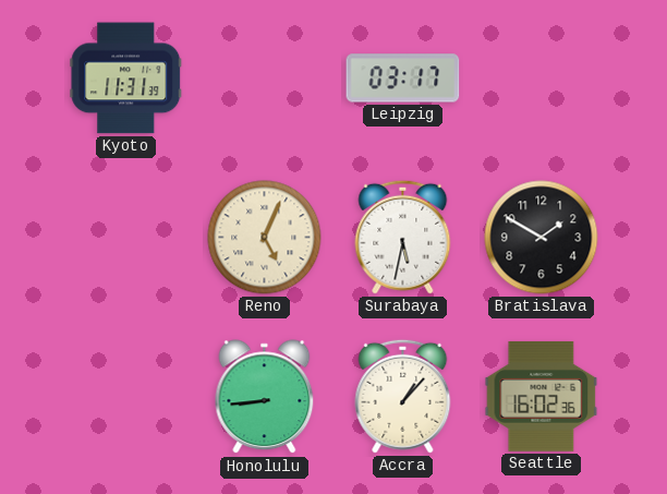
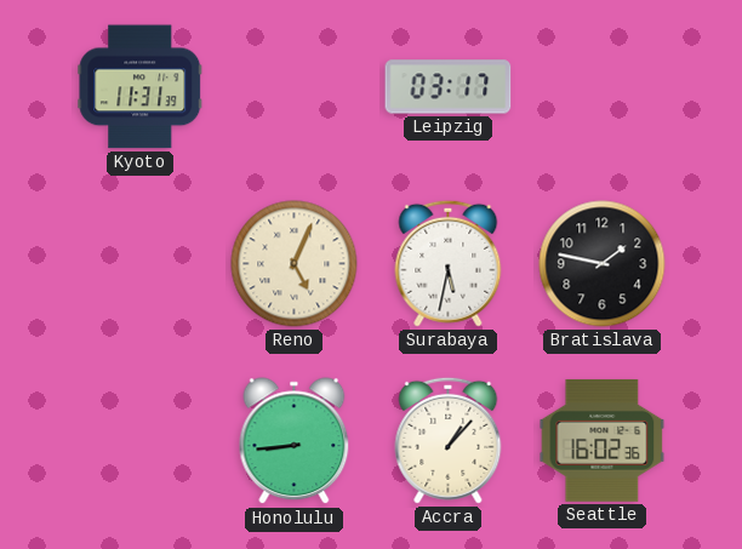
Bratislava: 1:50 -> 1:47 (603, 264)
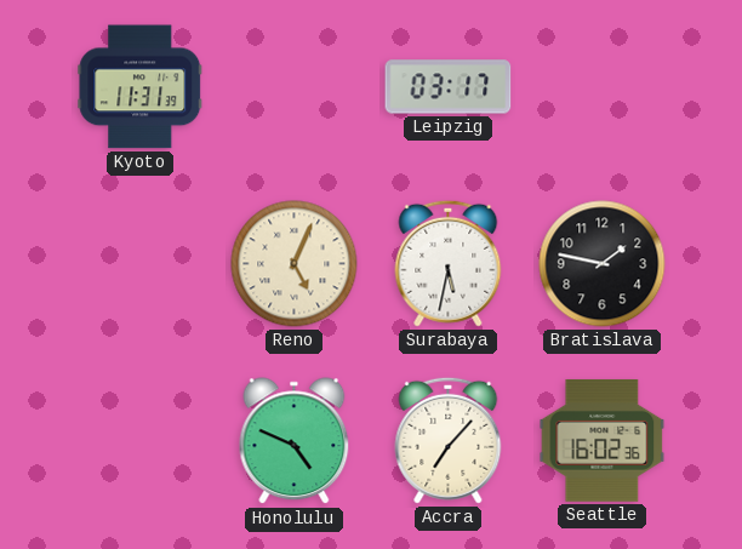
Honolulu: 8:44 -> 4:49 (295, 441)
Accra: 1:07 -> 7:07 (449, 440)
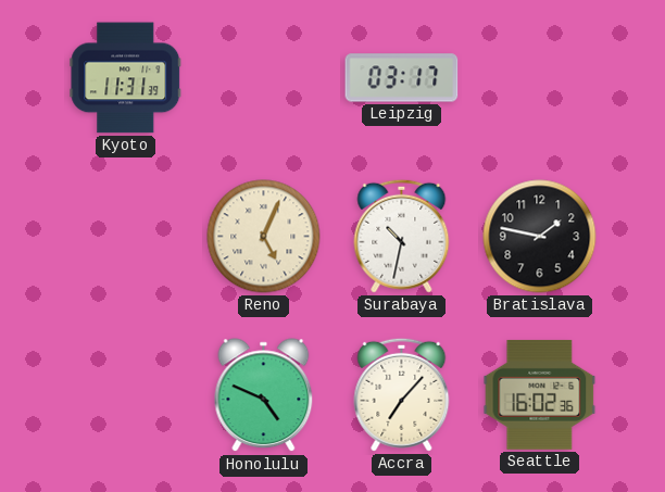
Surabaya: 5:32 -> 10:32 (402, 236)
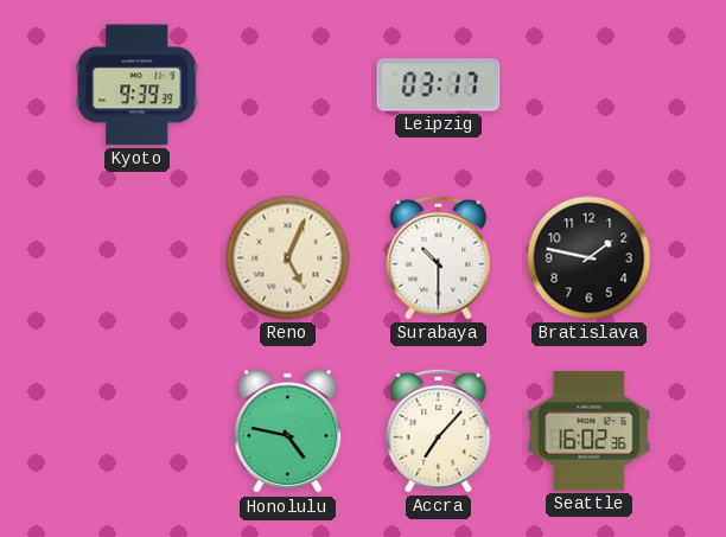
Kyoto: 11:31 -> 9:39 (138, 85)
Surabaya: 10:32 -> 10:30 (439, 257)
Honolulu: 4:49 -> 4:47 (288, 431)
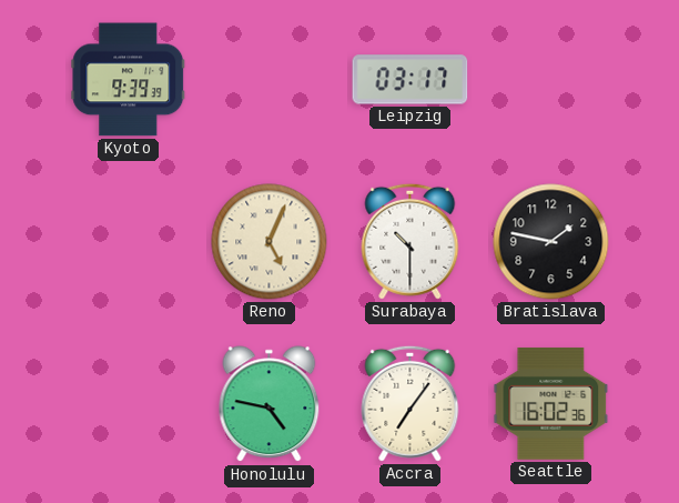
Accra: 7:07 -> 7:06 (411, 403)
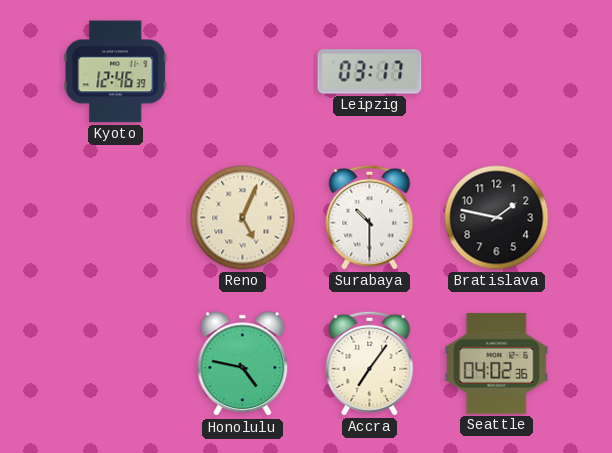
Kyoto: 9:39 -> 12:46 (116, 72)
Seattle: 16:02 -> 04:02 (497, 363)
